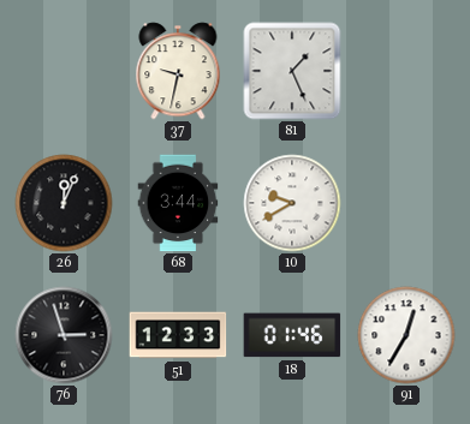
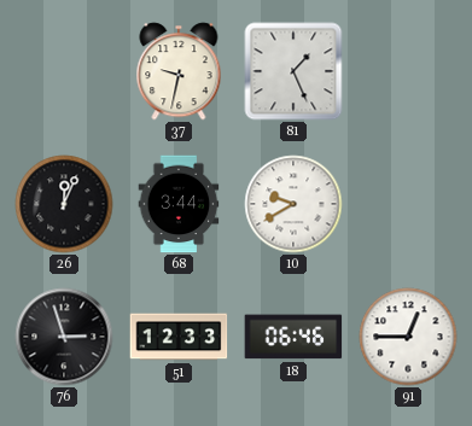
18: 01:46 -> 06:46 (293, 337)
91: 12:35 -> 12:45 (408, 337)
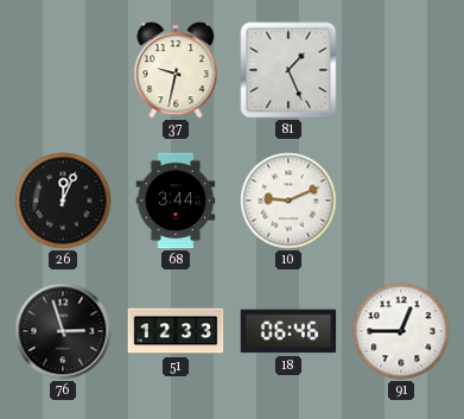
10: 9:40 -> 9:11 (288, 201)
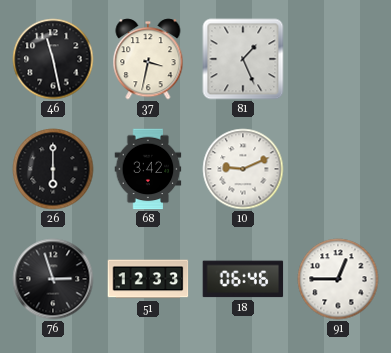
46: none -> 11:28 (53, 59)
37: 9:32 -> 3:32 (148, 59)
26: 12:04 -> 6:00 (53, 169)
68: 3:44 -> 3:42 (148, 169)
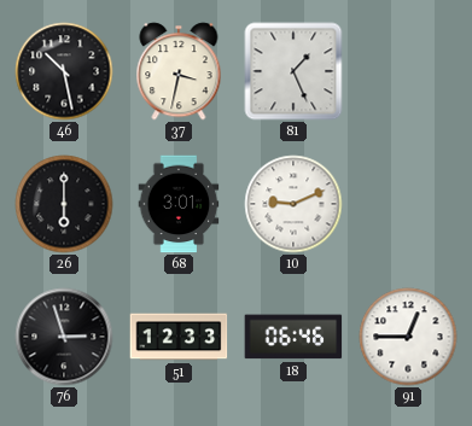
46: 11:28 -> 10:28 (64, 71)
68: 3:42 -> 3:01 (179, 204)
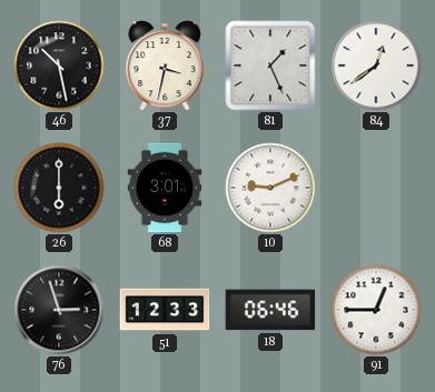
84: none -> 12:39 (376, 66)
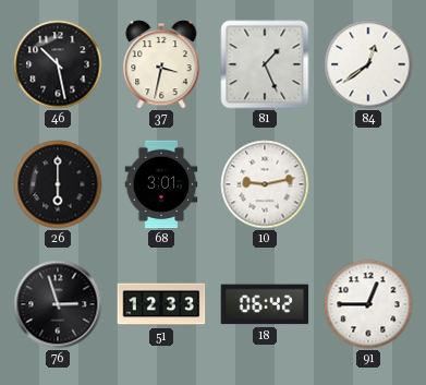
10: 9:11 -> 9:13 (265, 184)
18: 06:46 -> 06:42 (265, 304)
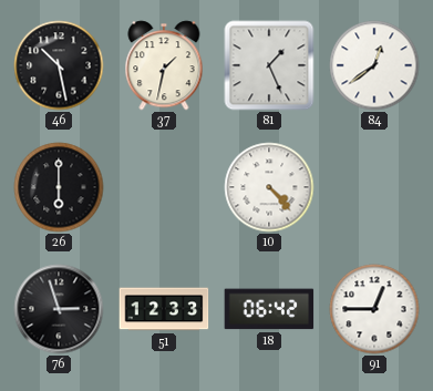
37: 3:32 -> 1:32 (164, 65)
68: 3:01 -> none (161, 184)
10: 9:13 -> 4:23 (269, 187)
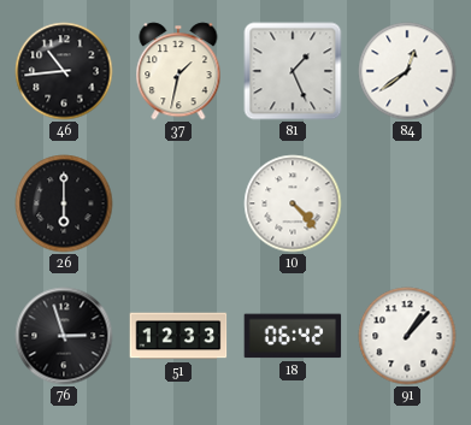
46: 10:28 -> 10:44 (64, 71)
91: 12:45 -> 1:07 (407, 336)
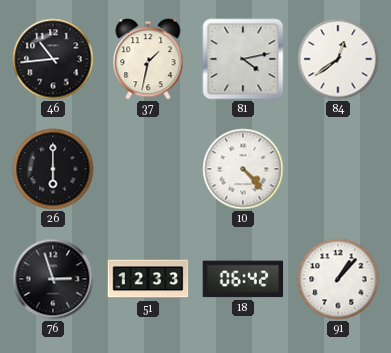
81: 1:26 -> 4:13 (243, 59)
